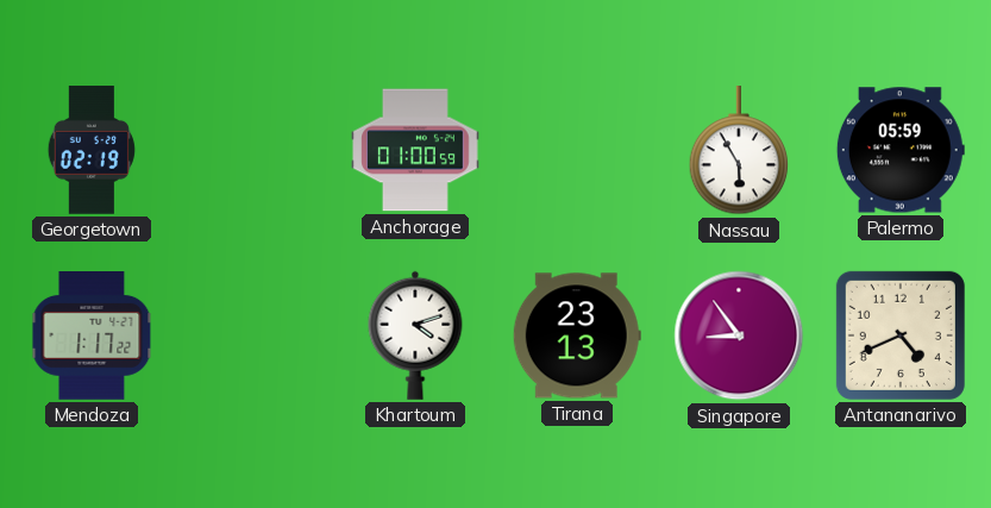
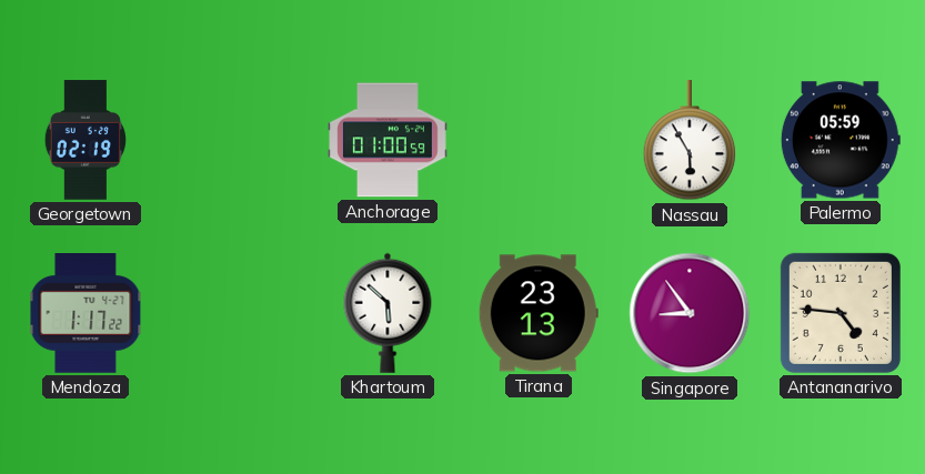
Khartoum: 4:12 -> 5:52 (388, 313)
Antananarivo: 4:41 -> 4:46 (841, 313)
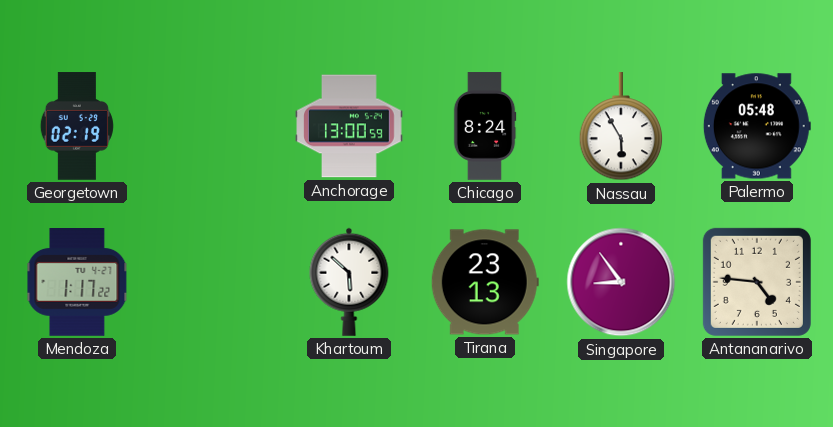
Anchorage: 01:00 -> 13:00 (349, 126)
Chicago: none -> 8:24 (485, 126)
Palermo: 05:59 -> 05:48 (757, 126)
